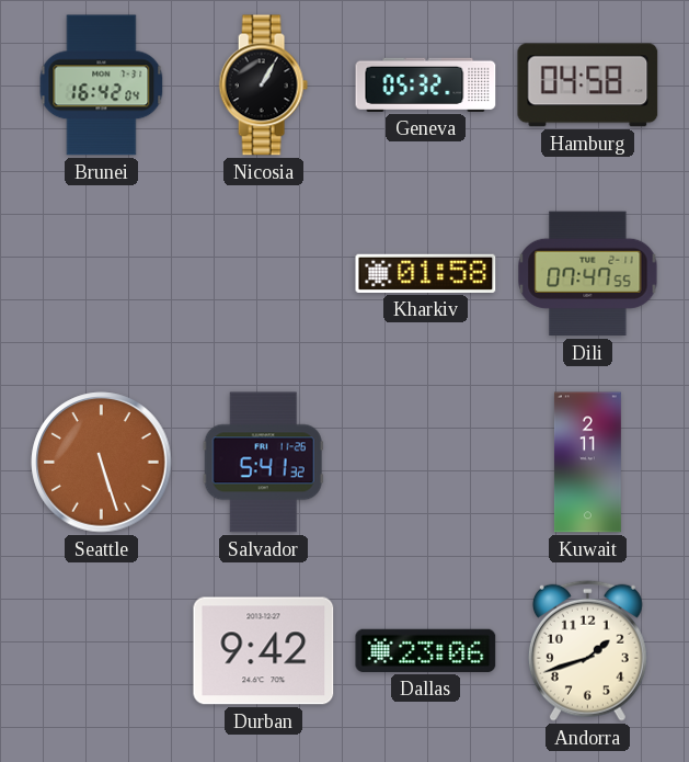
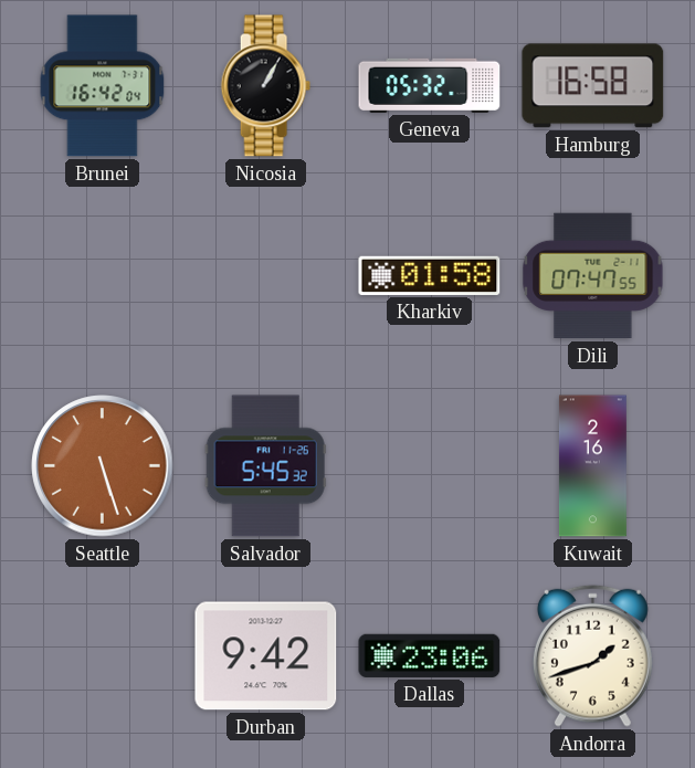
Hamburg: 04:58 -> 16:58 (593, 86)
Salvador: 5:41 -> 5:45 (265, 466)
Kuwait: 2:11 -> 2:16 (592, 466)
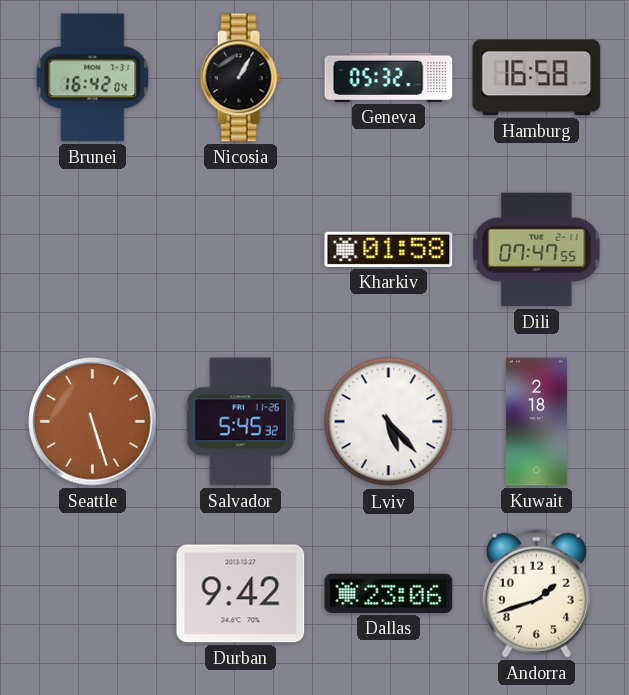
Lviv: none -> 5:23 (389, 422)
Kuwait: 2:16 -> 2:18 (536, 422)
